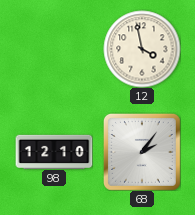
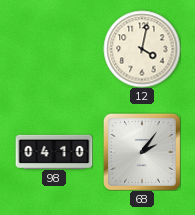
12: 3:58 -> 4:02 (142, 49)
98: 12:10 -> 04:10 (54, 151)
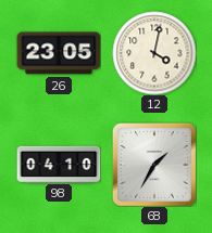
26: none -> 23:05 (59, 53)
68: 2:06 -> 1:35 (154, 165)
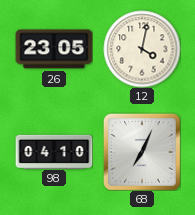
68: 1:35 -> 7:04 (142, 152)
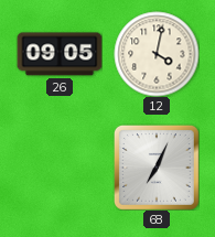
26: 23:05 -> 09:05 (60, 54)
98: 04:10 -> none (54, 151)
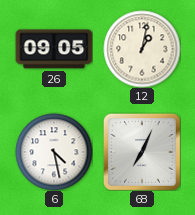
12: 4:02 -> 1:02 (142, 49)
6: none -> 4:28 (54, 152)
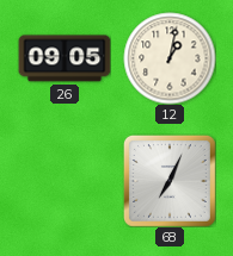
6: 4:28 -> none (54, 152)
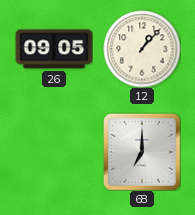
12: 1:02 -> 1:07 (142, 49)
68: 7:04 -> 7:00 (142, 152)
